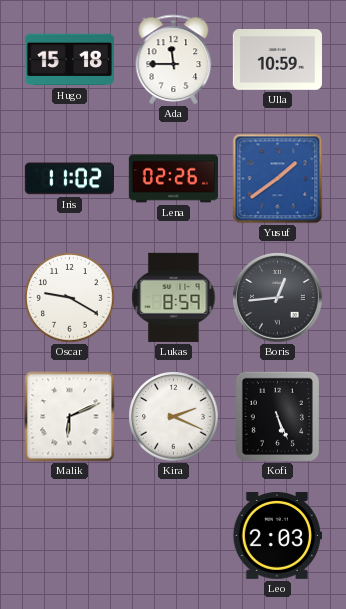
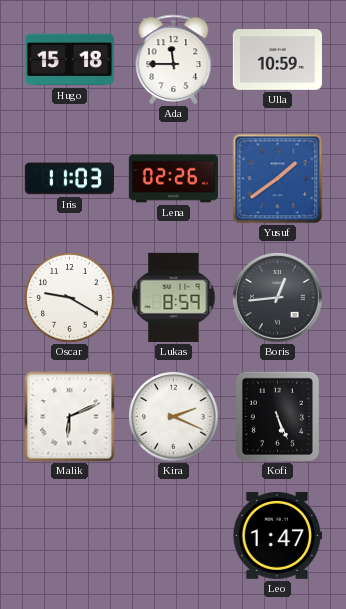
Iris: 11:02 -> 11:03 (69, 179)
Leo: 2:03 -> 1:47 (277, 535)
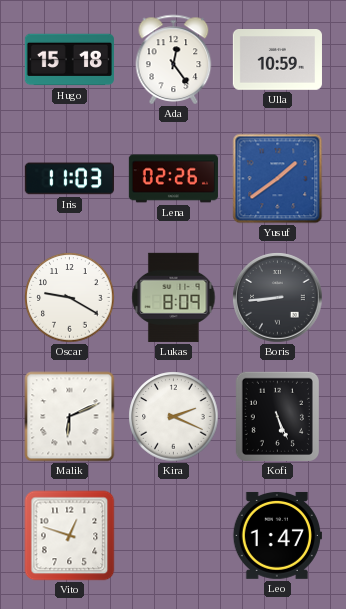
Ada: 11:45 -> 12:24 (174, 59)
Lukas: 8:59 -> 8:09 (174, 297)
Boris: 12:44 -> 8:44 (278, 298)
Vito: none -> 12:48 (70, 536)
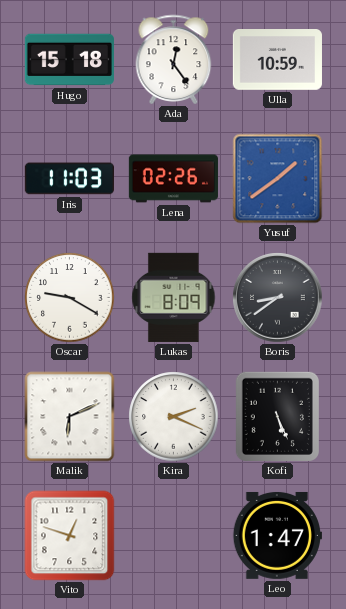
Boris: 8:44 -> 8:39 (278, 298)
